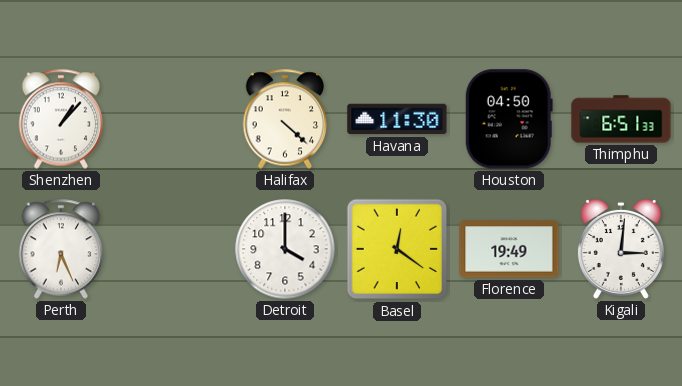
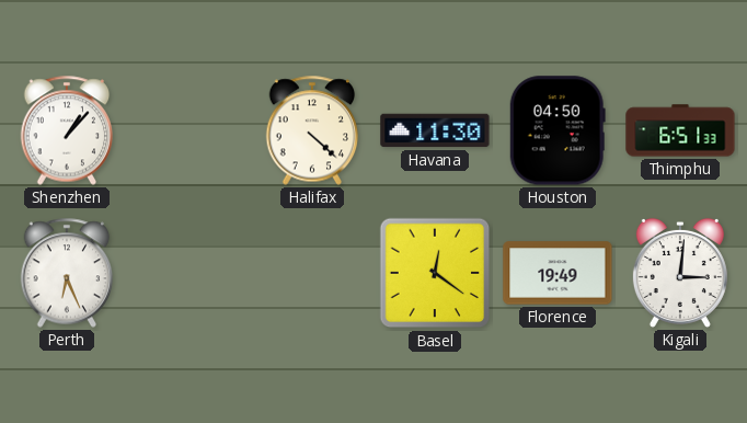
Detroit: 4:00 -> none (285, 249)
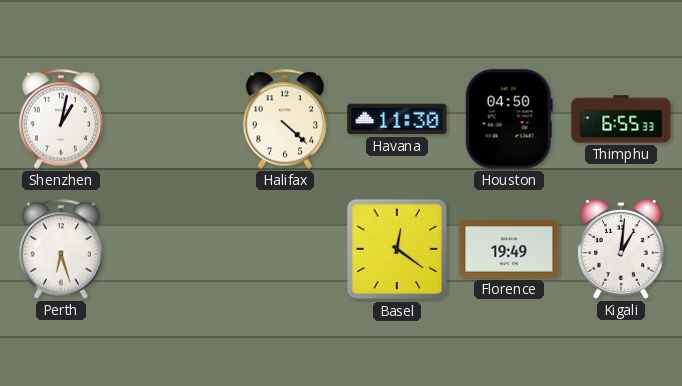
Shenzhen: 1:07 -> 1:02 (61, 119)
Thimphu: 6:51 -> 6:55 (621, 119)
Perth: 6:26 -> 6:27 (61, 249)
Kigali: 3:01 -> 1:01 (621, 249)
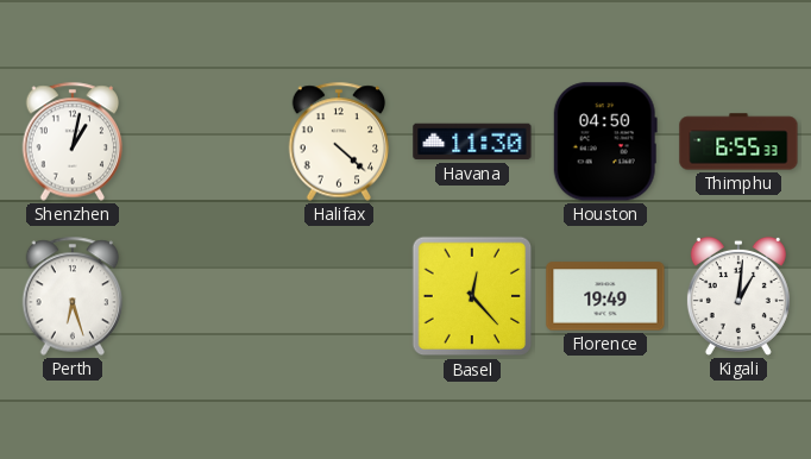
Basel: 12:21 -> 12:23 (472, 296)
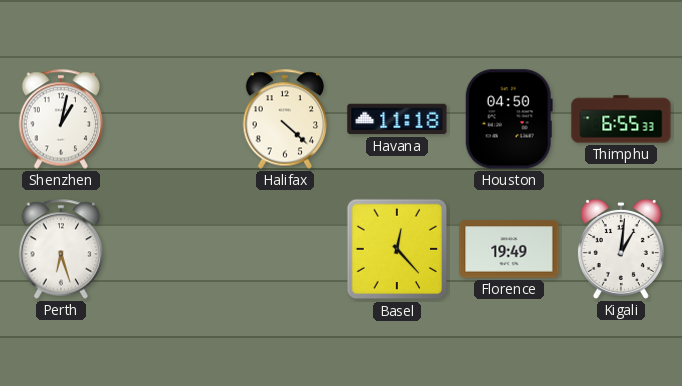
Havana: 11:30 -> 11:18 (397, 119)
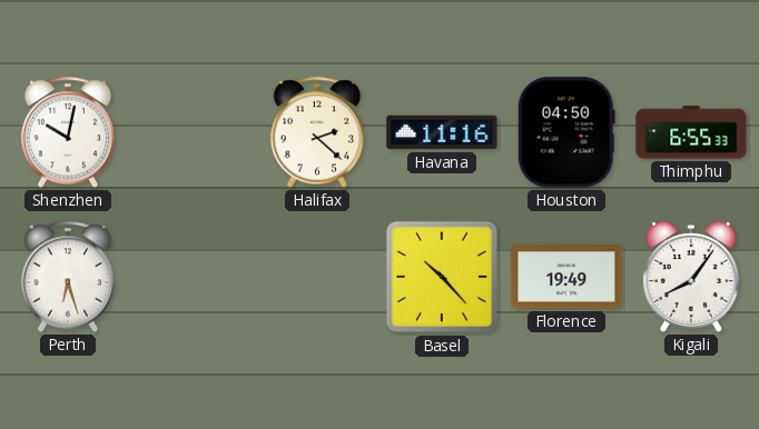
Shenzhen: 1:02 -> 10:02 (68, 132)
Halifax: 4:22 -> 2:22 (317, 132)
Havana: 11:18 -> 11:16 (442, 132)
Basel: 12:23 -> 10:23 (442, 277)
Kigali: 1:01 -> 8:06 (691, 277)
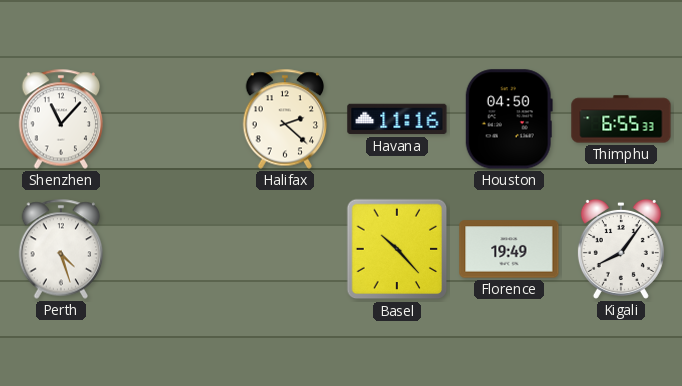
Shenzhen: 10:02 -> 11:07 (61, 119)
Perth: 6:27 -> 4:27 (61, 249)
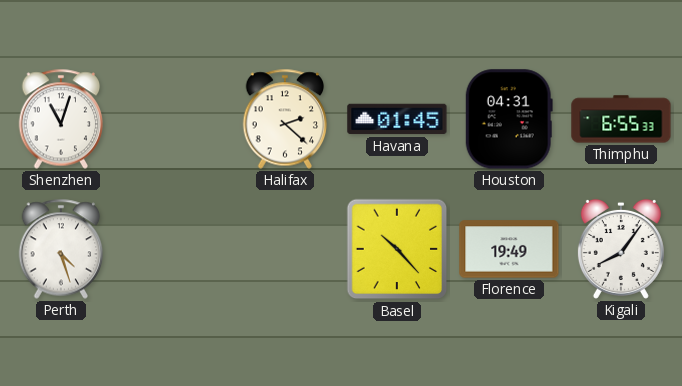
Shenzhen: 11:07 -> 11:03 (61, 119)
Havana: 11:16 -> 01:45 (397, 119)
Houston: 04:50 -> 04:31 (509, 119)
